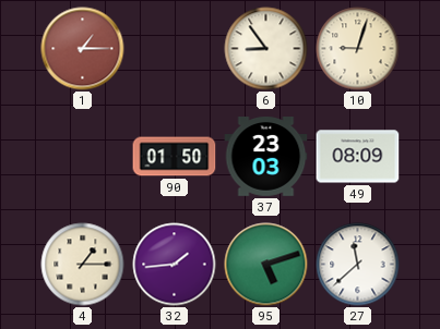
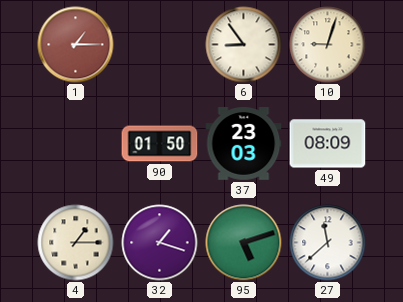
32: 1:44 -> 1:18 (160, 243)
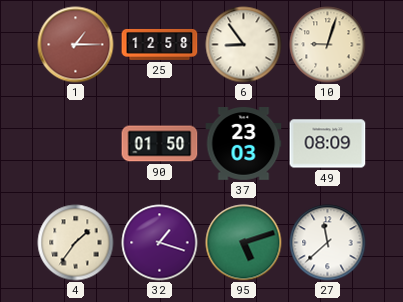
25: none -> 12:58 (160, 44)
4: 1:15 -> 1:36 (76, 243)
